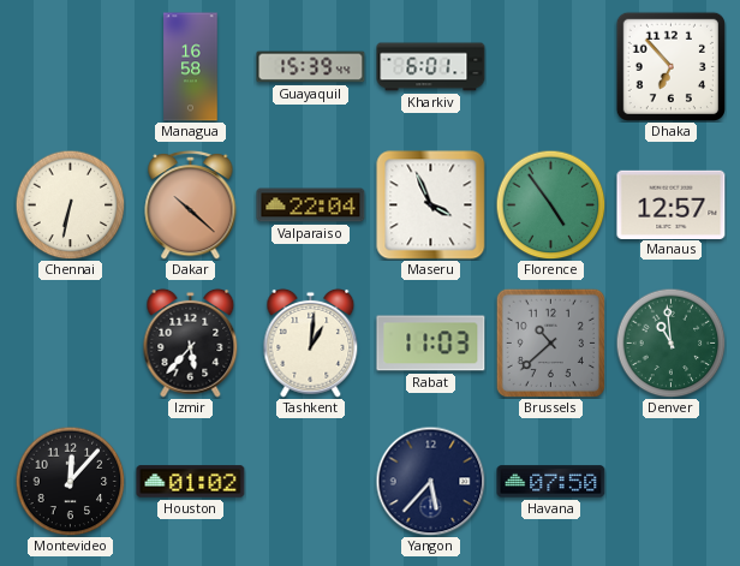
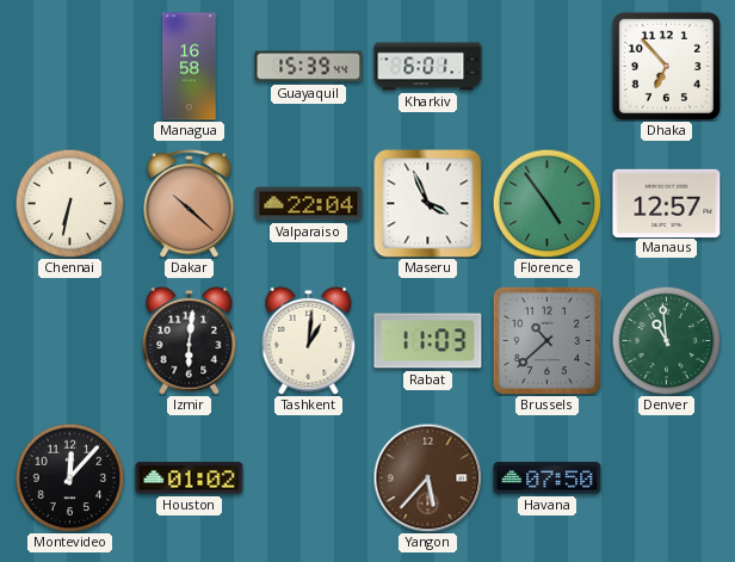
Izmir: 5:37 -> 6:01 (190, 340)
Yangon dial: navy -> brown (427, 477)
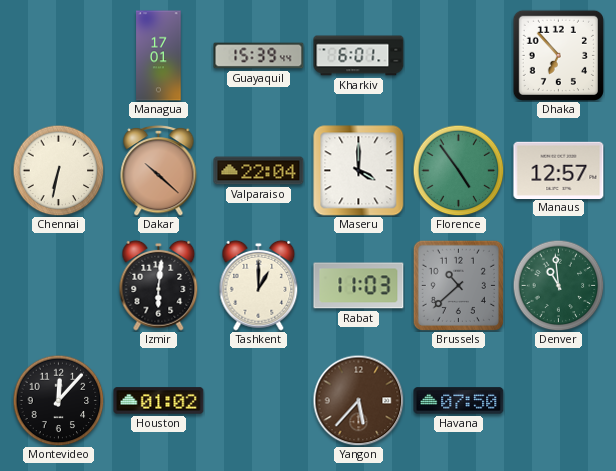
Managua: 16:58 -> 17:01 (159, 56)
Maseru: 3:56 -> 4:00 (359, 171)
Tashkent: 1:01 -> 1:00 (259, 285)
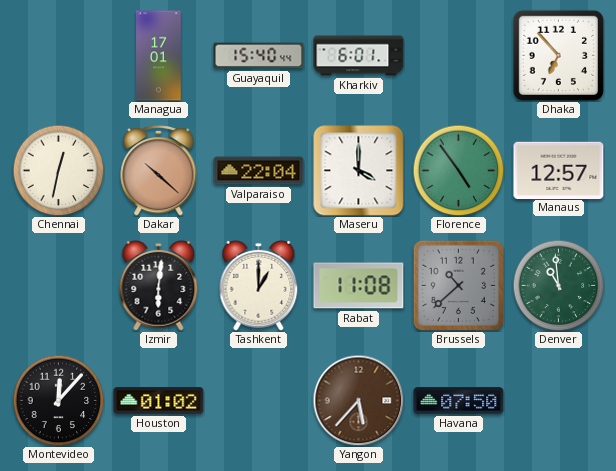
Guayaquil: 15:39 -> 15:40 (259, 56)
Chennai: 6:32 -> 12:32 (58, 170)
Rabat: 11:03 -> 11:08 (359, 286)
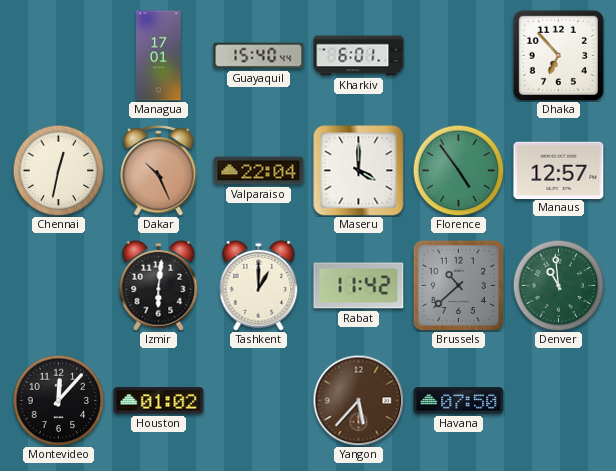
Dakar: 10:22 -> 10:26 (159, 170)
Rabat: 11:08 -> 11:42 (359, 286)
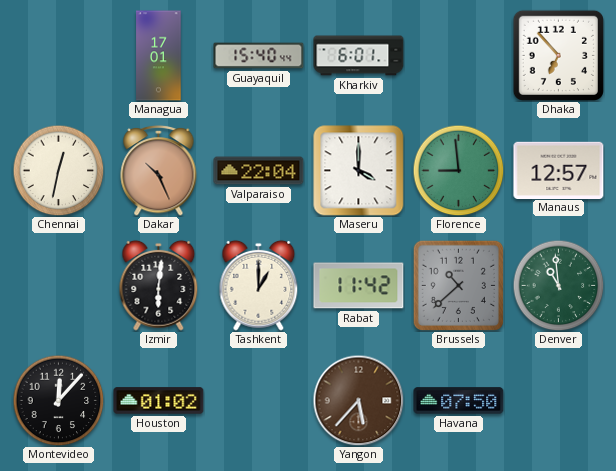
Florence: 4:54 -> 8:59 (458, 170)
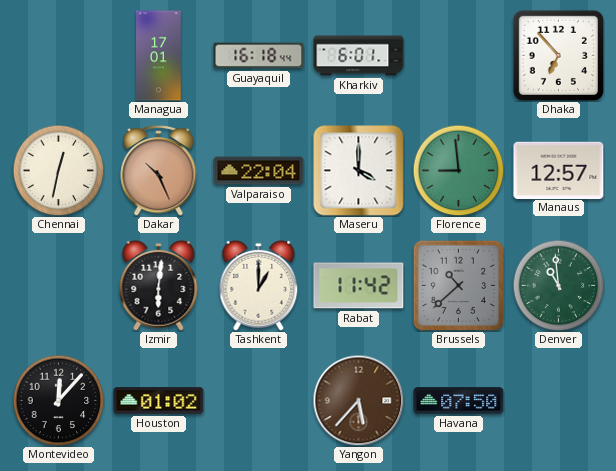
Guayaquil: 15:40 -> 16:18 (259, 56)
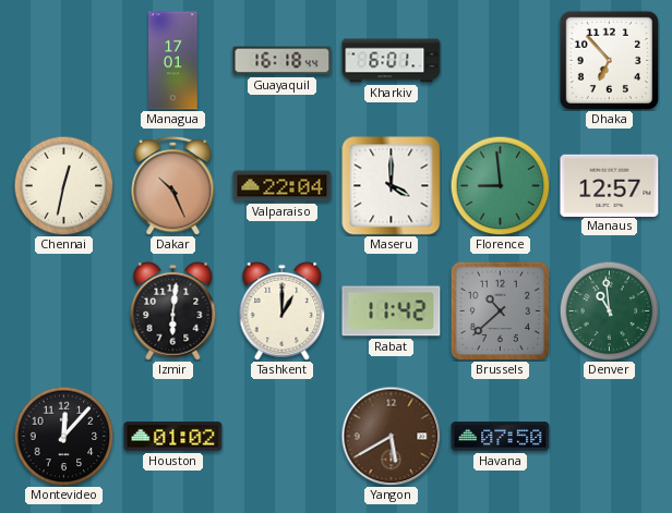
Yangon: 5:37 -> 5:40 (391, 436)
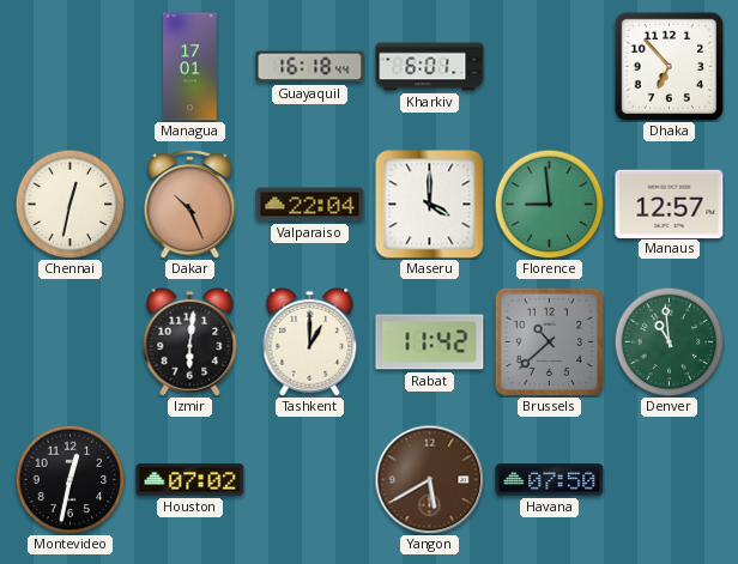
Montevideo: 12:07 -> 12:32 (69, 479)
Houston: 01:02 -> 07:02 (190, 480)
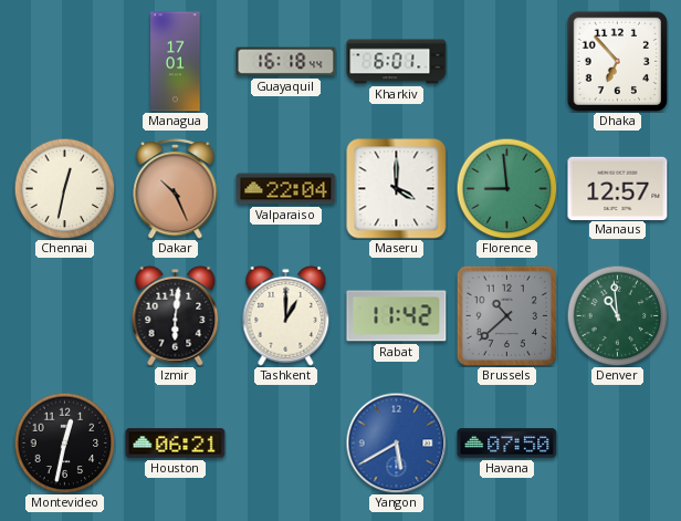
Houston: 07:02 -> 06:21 (176, 444)
Yangon dial: brown -> blue (396, 442)
